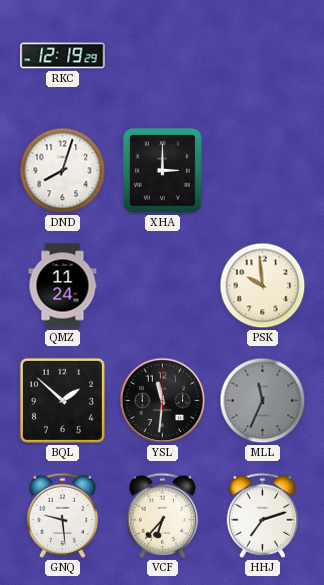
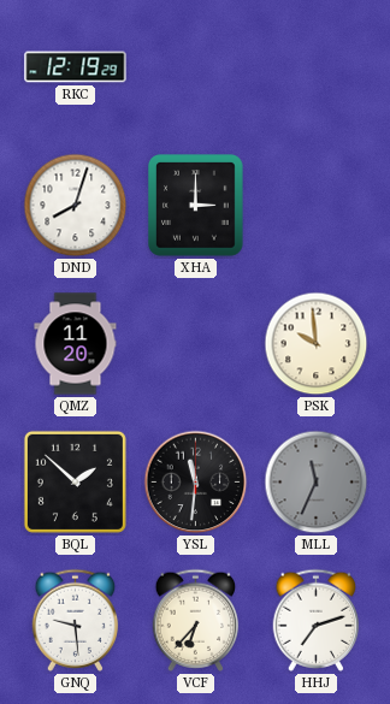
QMZ: 11:24 -> 11:20 (76, 344)
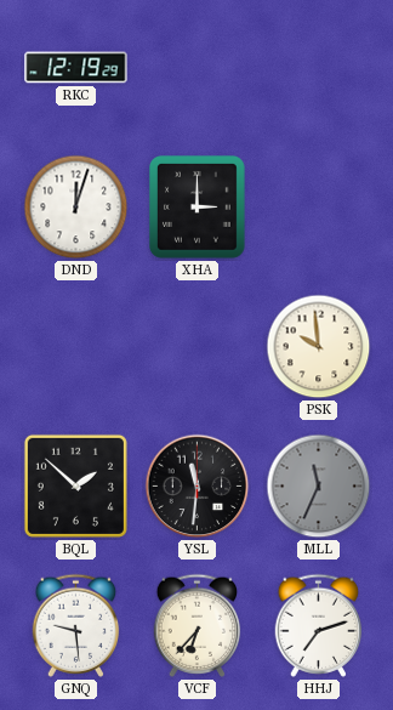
DND: 8:03 -> 12:03 (76, 208)
QMZ: 11:20 -> none (76, 344)
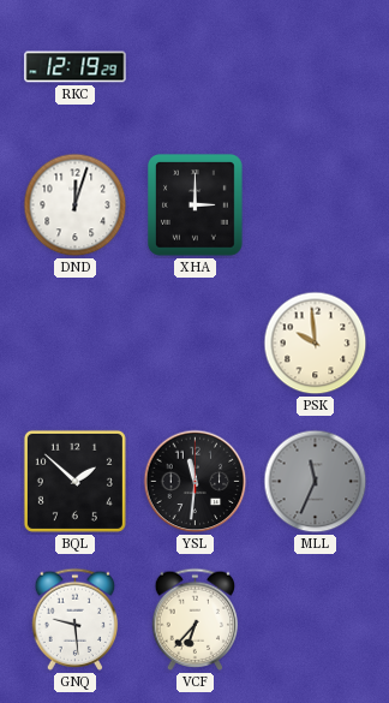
HHJ: 7:12 -> none (319, 625)
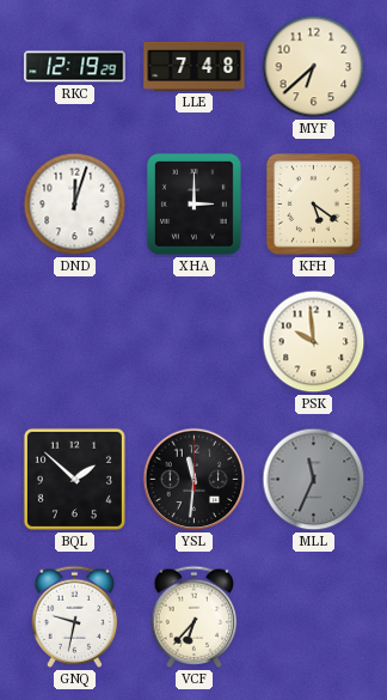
LLE: none -> 7:48 (195, 66)
MYF: none -> 6:38 (314, 67)
KFH: none -> 5:21 (314, 205)
GNQ: 9:29 -> 9:32 (75, 616)
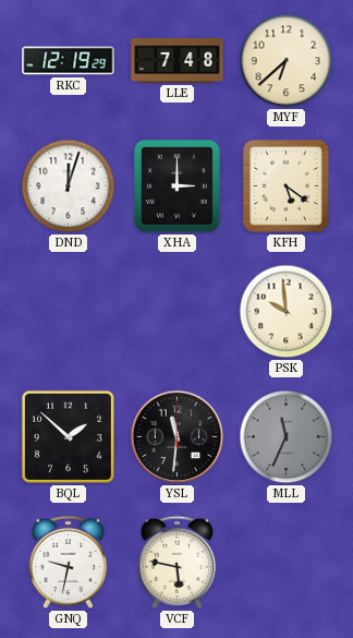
VCF: 6:37 -> 5:47 (178, 562)
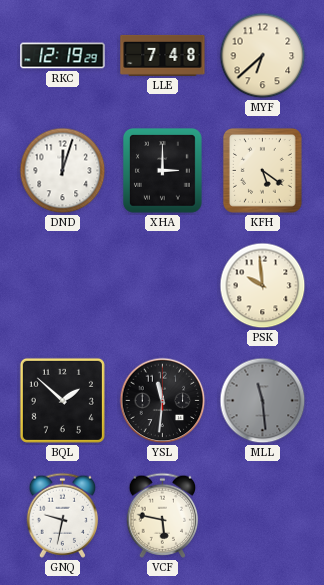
MLL: 11:34 -> 11:29 (263, 401)
